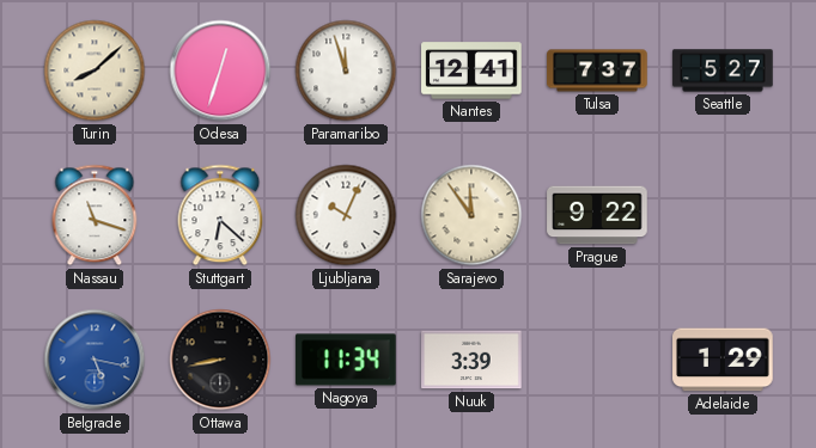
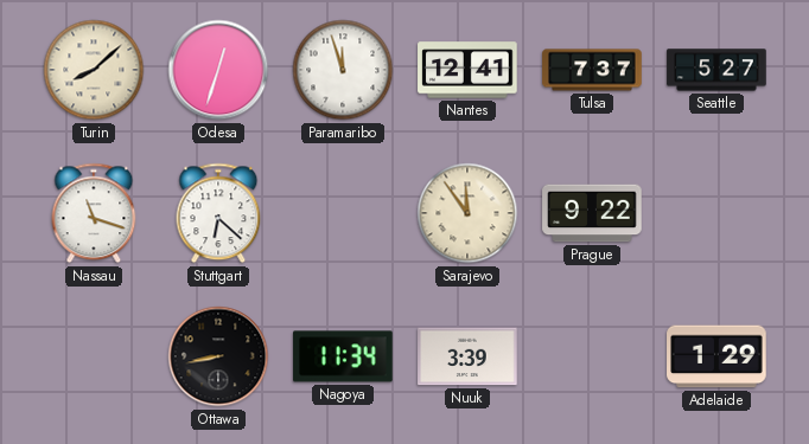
Ljubljana: 10:04 -> none (346, 215)
Belgrade: 5:17 -> none (95, 360)
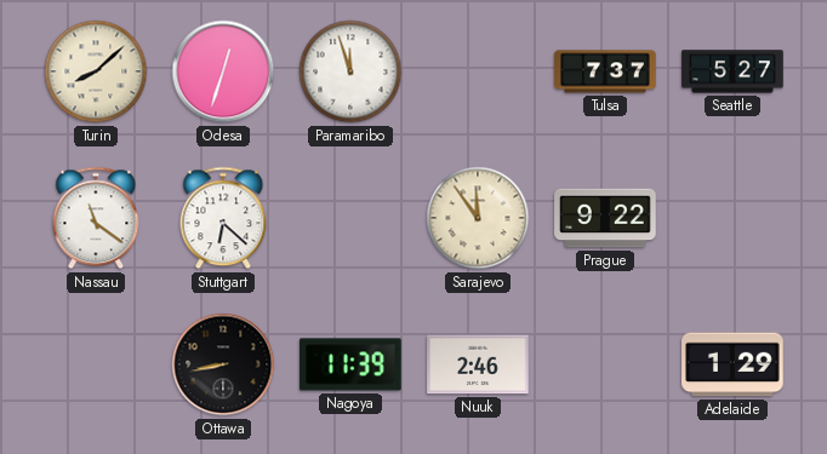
Nantes: 12:41 -> none (467, 70)
Nassau: 11:18 -> 11:21 (96, 218)
Nagoya: 11:34 -> 11:39 (350, 364)
Nuuk: 3:39 -> 2:46 (478, 364)
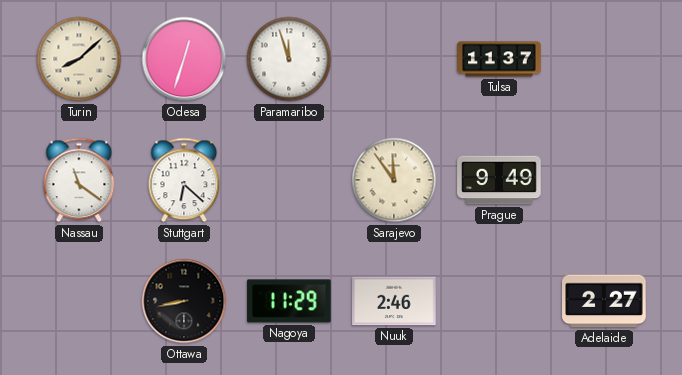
Tulsa: 7:37 -> 11:37 (499, 59)
Seattle: 5:27 -> none (732, 71)
Prague: 9:22 -> 9:49 (499, 180)
Nagoya: 11:39 -> 11:29 (289, 301)
Adelaide: 1:29 -> 2:27 (604, 301)
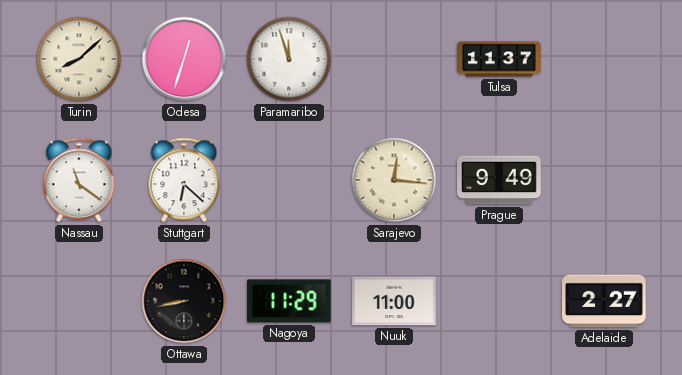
Sarajevo: 11:54 -> 12:16 (394, 180)
Nuuk: 2:46 -> 11:00 (394, 301)
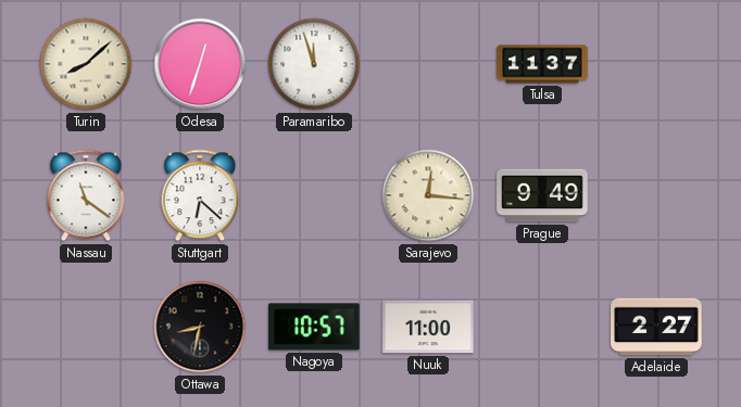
Ottawa: 8:43 -> 8:32 (200, 327)
Nagoya: 11:29 -> 10:57 (314, 327)
